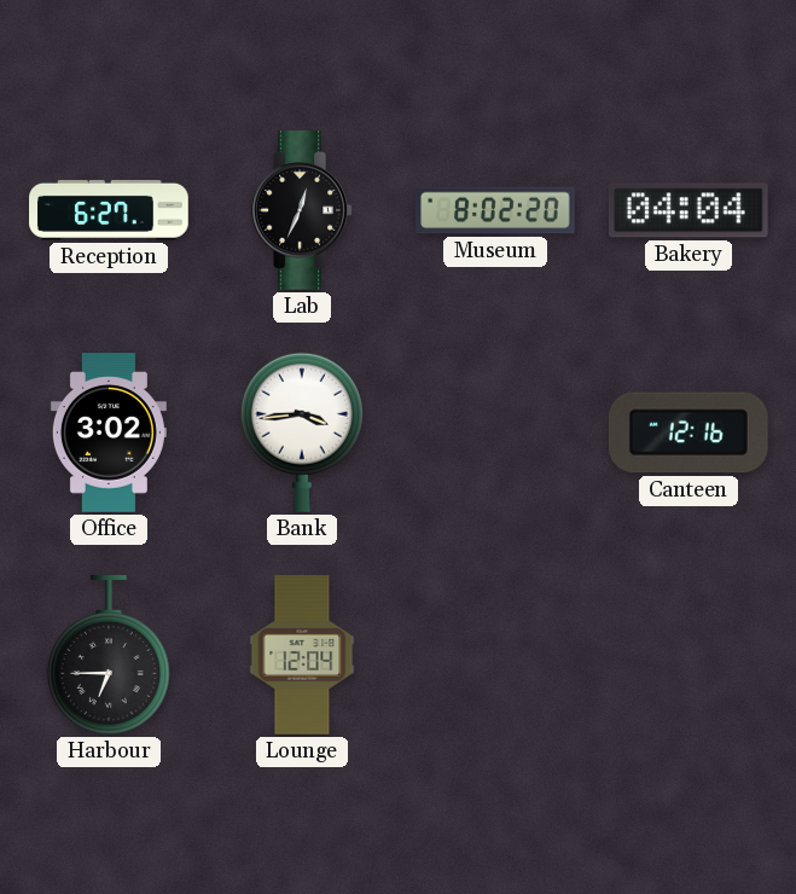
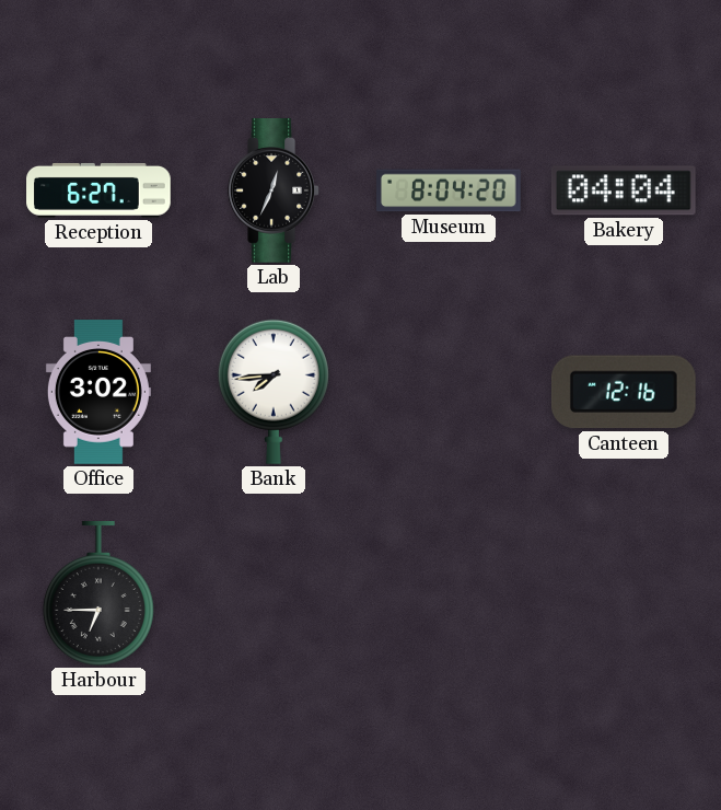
Museum: 8:02 -> 8:04 (449, 190)
Bank: 3:44 -> 7:44 (274, 392)
Lounge: 12:04 -> none (302, 655)
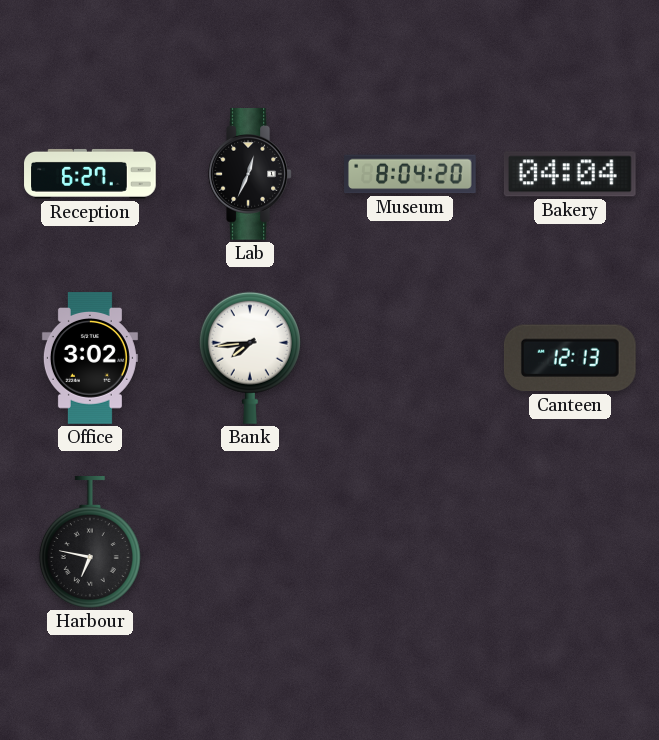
Canteen: 12:16 -> 12:13 (570, 358)
Harbour: 6:45 -> 6:47 (90, 543)
